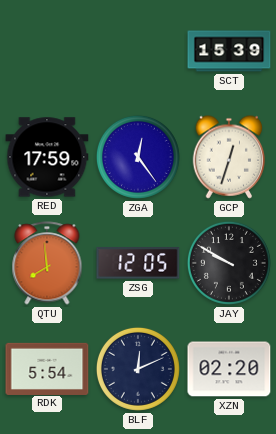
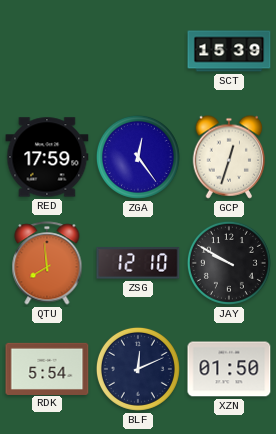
ZSG: 12:05 -> 12:10 (138, 263)
XZN: 02:20 -> 01:50 (229, 369)
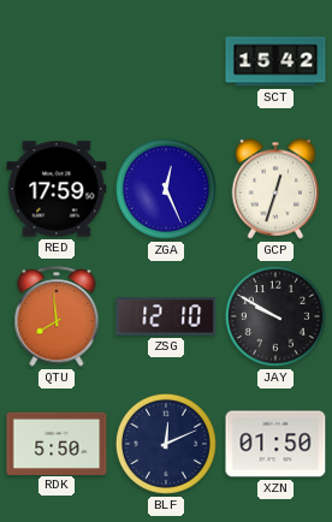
SCT: 15:39 -> 15:42 (275, 61)
ZGA: 12:24 -> 12:26 (166, 189)
RDK: 5:54 -> 5:50 (57, 443)
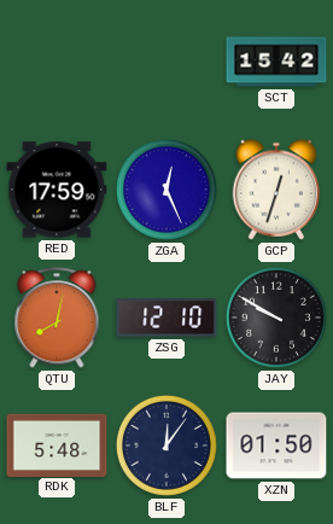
QTU: 7:59 -> 8:02 (57, 318)
RDK: 5:50 -> 5:48 (57, 444)
BLF: 12:11 -> 12:06 (166, 446)
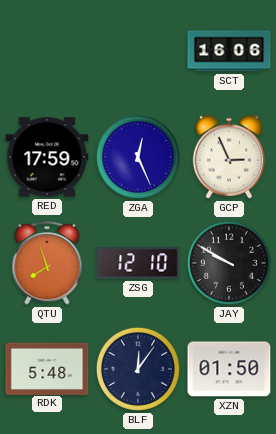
SCT: 15:42 -> 16:06 (229, 51)
GCP: 12:33 -> 2:56 (229, 157)
QTU: 8:02 -> 7:57 (47, 263)
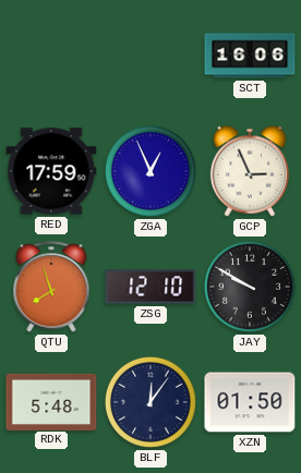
ZGA: 12:26 -> 12:56 (150, 171)
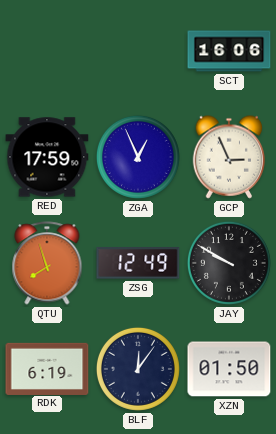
ZSG: 12:10 -> 12:49 (138, 263)
RDK: 5:48 -> 6:19 (47, 368)
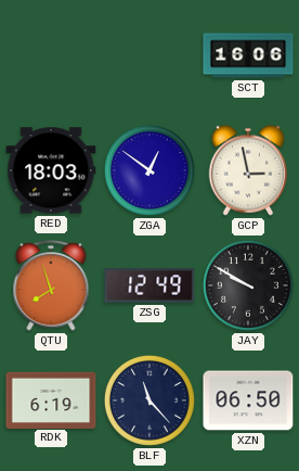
RED: 17:59 -> 18:03 (51, 170)
ZGA: 12:56 -> 12:51 (149, 170)
GCP: 2:56 -> 2:58 (248, 170)
BLF: 12:06 -> 11:23 (149, 400)
XZN: 01:50 -> 06:50 (248, 400)
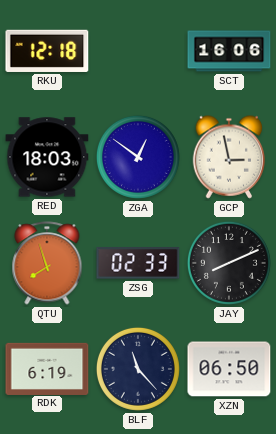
RKU: none -> 12:18 (47, 51)
ZSG: 12:49 -> 02:33 (138, 263)
JAY: 9:50 -> 8:11 (229, 263)
